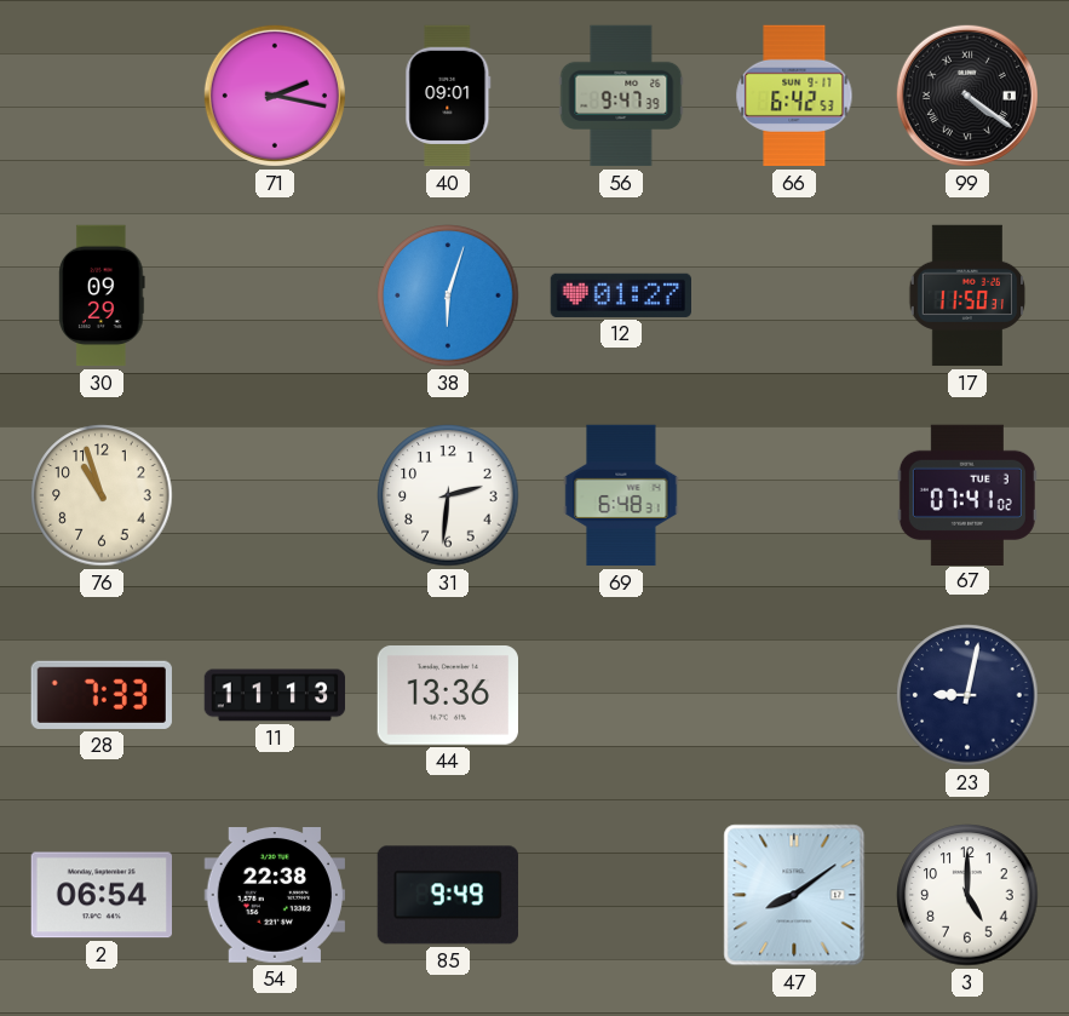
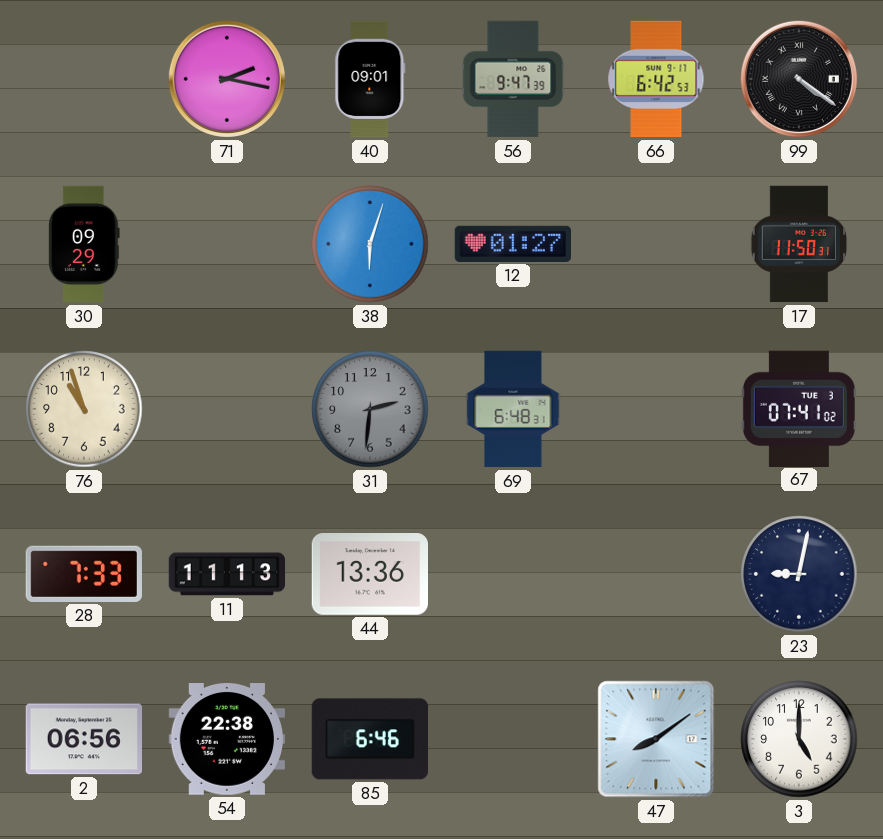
31 dial: white -> grey (370, 409)
2: 06:54 -> 06:56 (83, 739)
85: 9:49 -> 6:46 (369, 739)
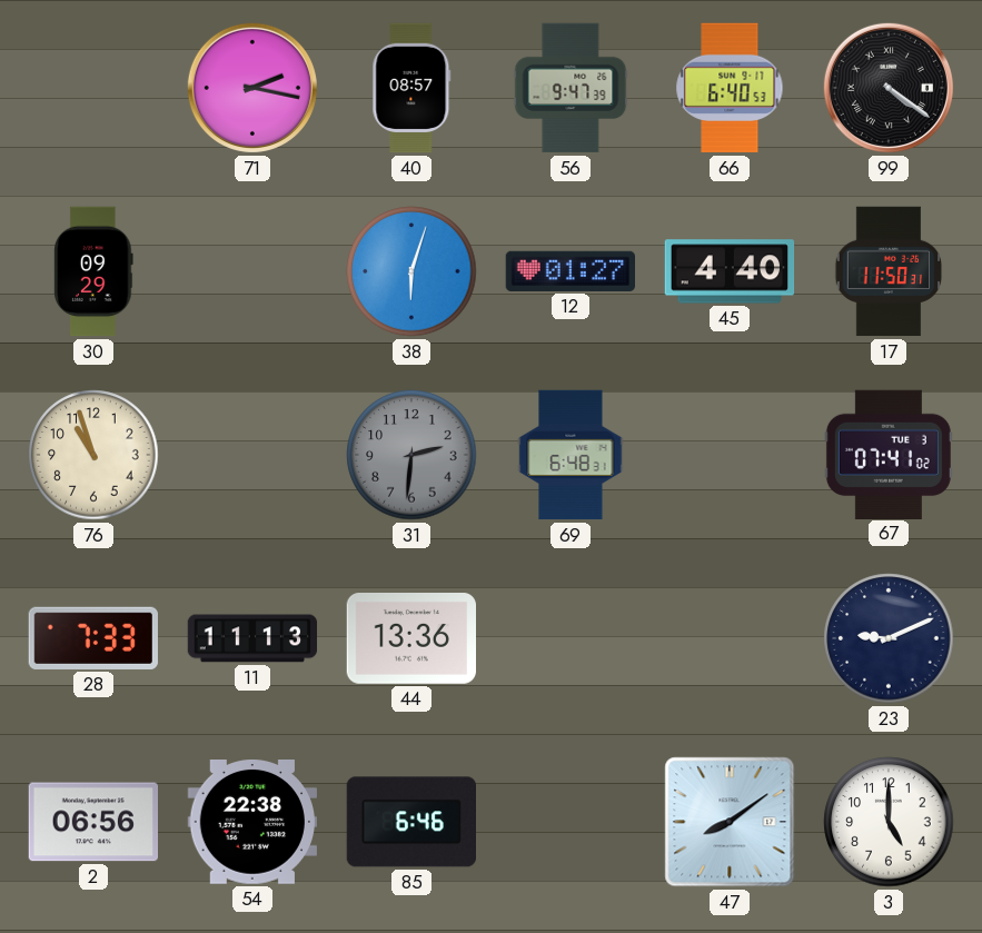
40: 09:01 -> 08:57 (411, 88)
66: 6:42 -> 6:40 (730, 88)
45: none -> 4:40 (730, 271)
23: 9:02 -> 9:11 (889, 638)
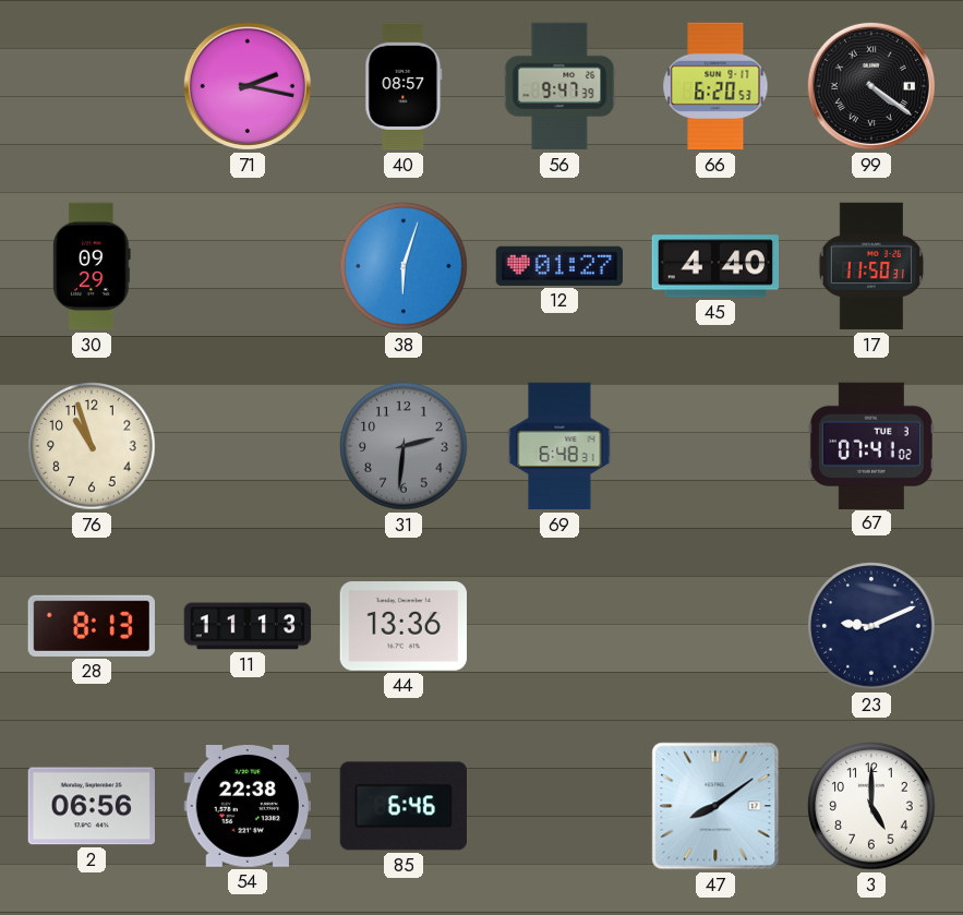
66: 6:40 -> 6:20 (715, 86)
28: 7:33 -> 8:13 (92, 626)
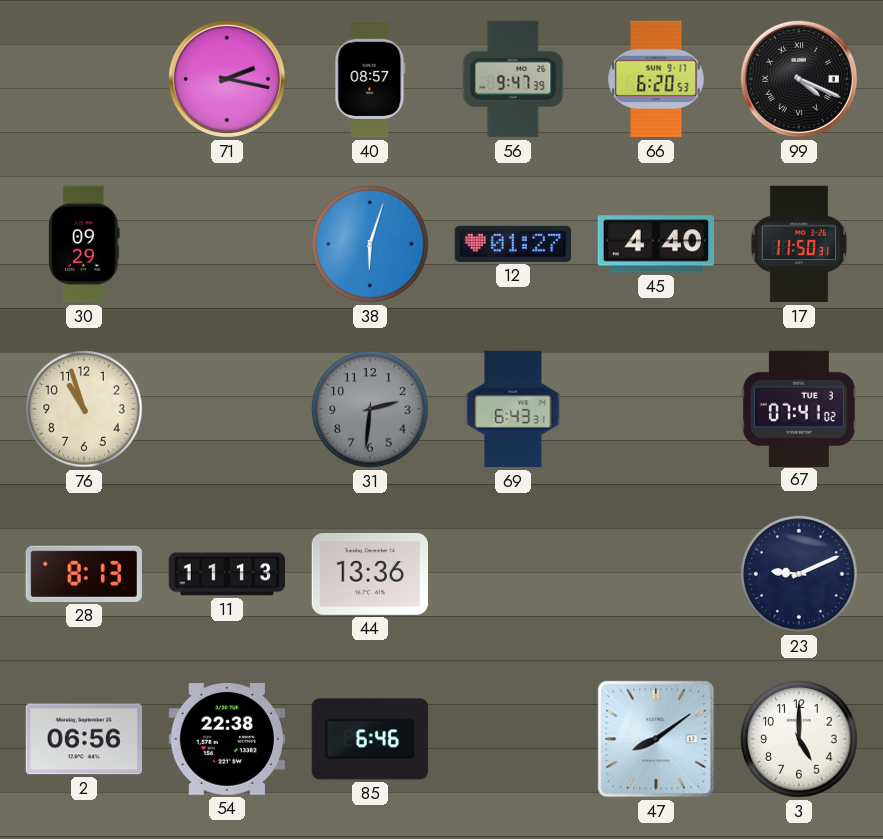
99: 4:21 -> 4:19 (799, 79)
69: 6:48 -> 6:43 (513, 409)
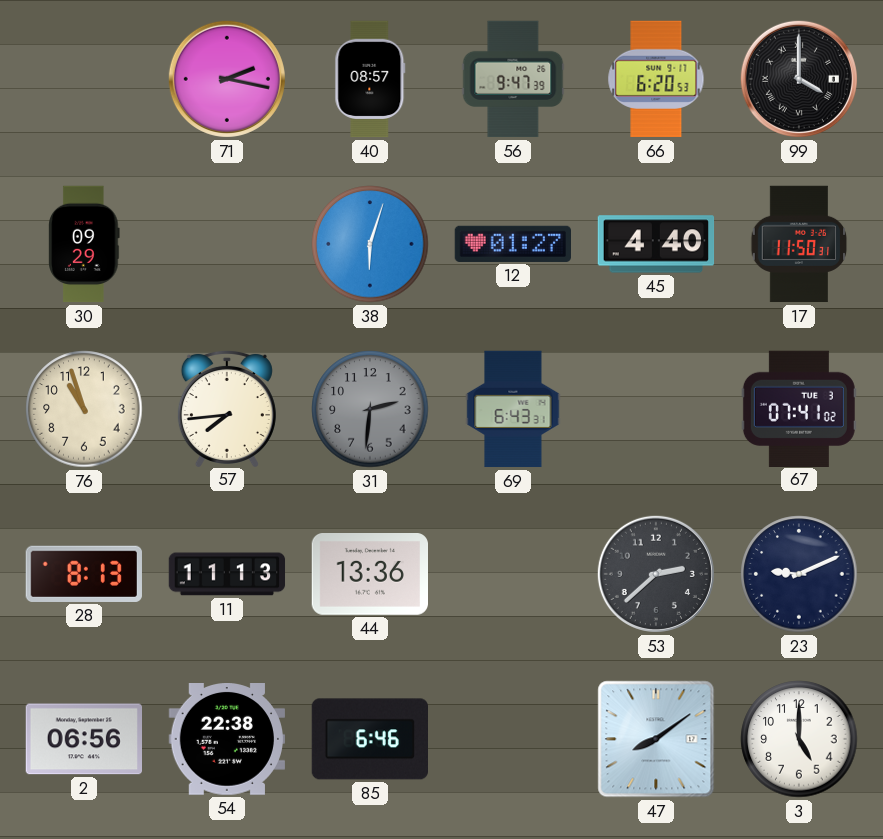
99: 4:19 -> 4:00 (799, 79)
57: none -> 7:44 (227, 408)
53: none -> 2:38 (656, 574)
